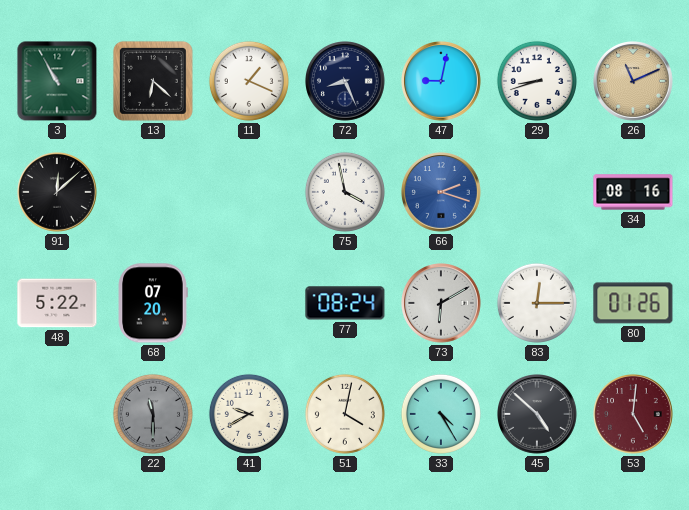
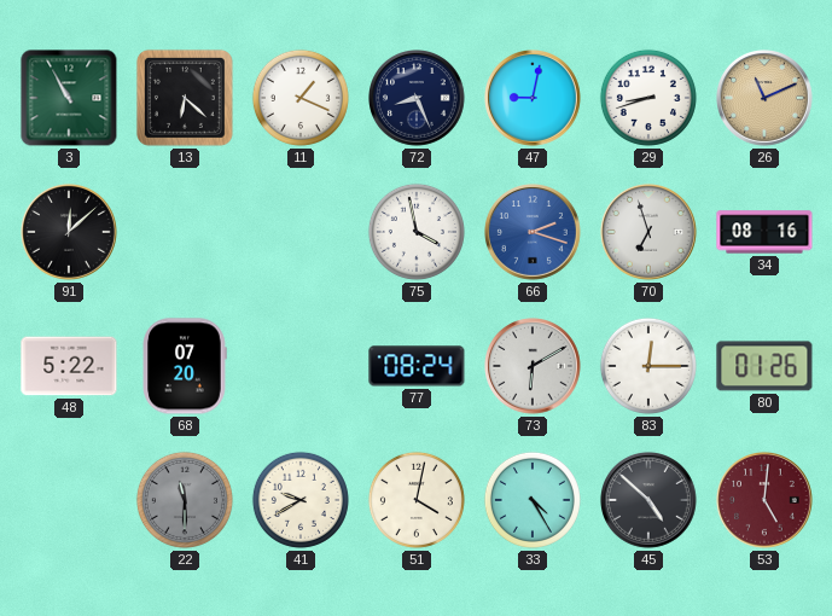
70: none -> 6:57 (650, 233)
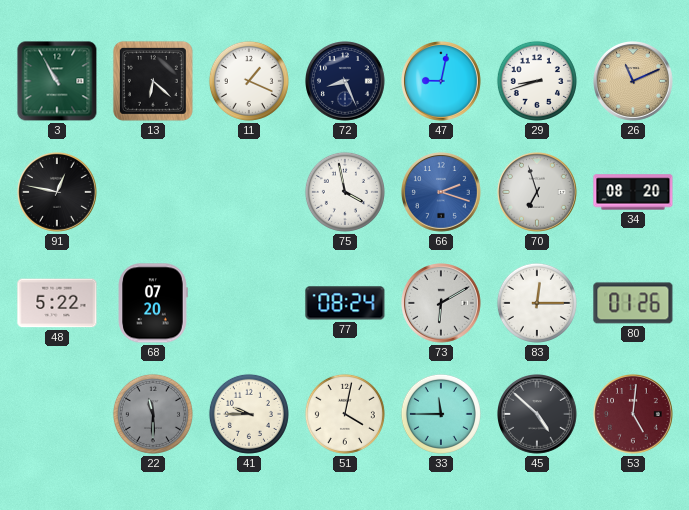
91: 12:08 -> 12:47 (58, 193)
34: 08:16 -> 08:20 (633, 192)
41: 9:40 -> 9:45 (249, 414)
33: 4:25 -> 11:45 (441, 414)
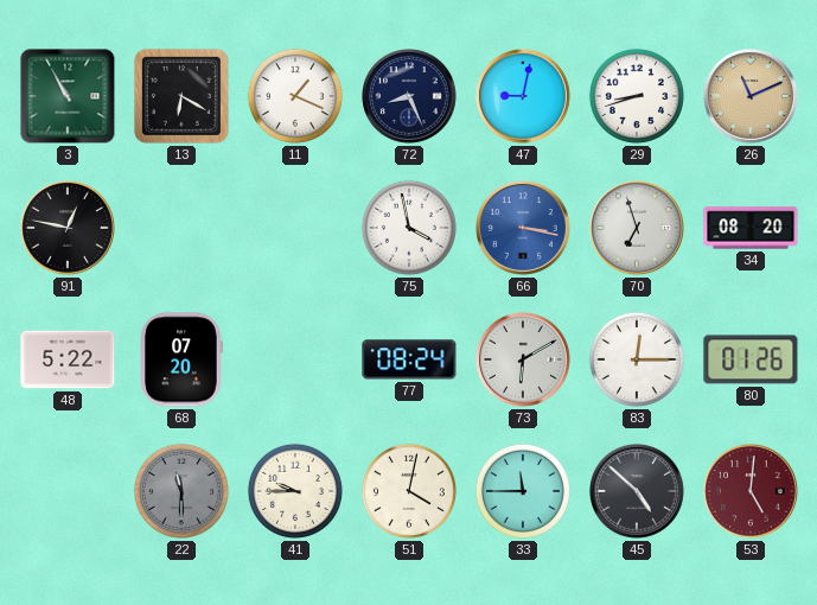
13: 6:22 -> 6:20 (181, 96)
66: 2:18 -> 3:17 (524, 229)
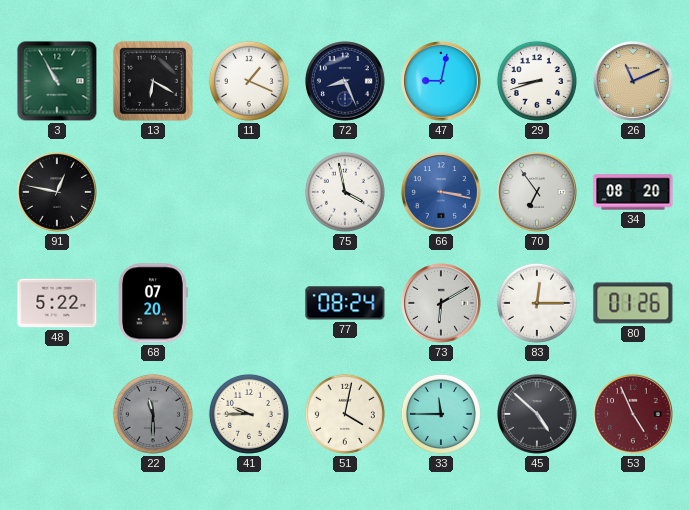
70: 6:57 -> 6:54 (538, 193)
53: 5:01 -> 4:56 (634, 415)
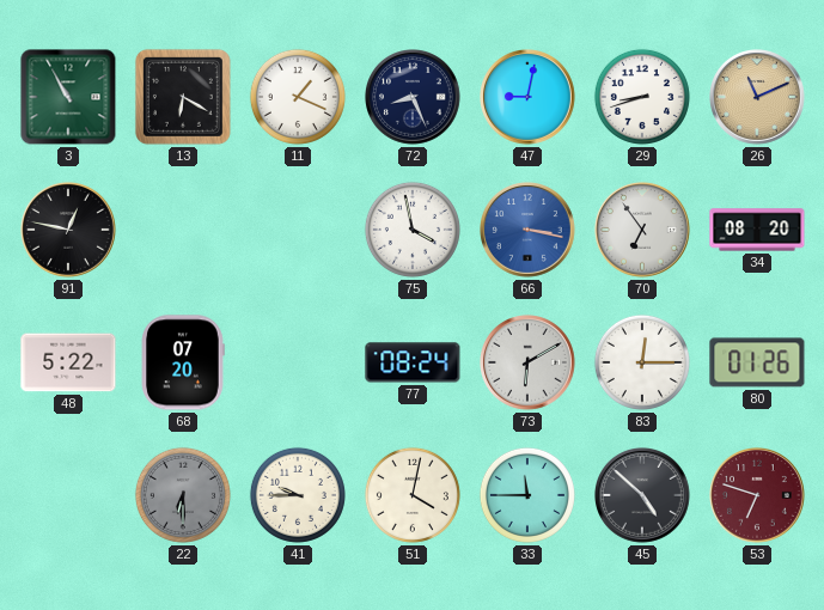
22: 11:30 -> 6:30 (183, 495)
53: 4:56 -> 6:48 (758, 496)
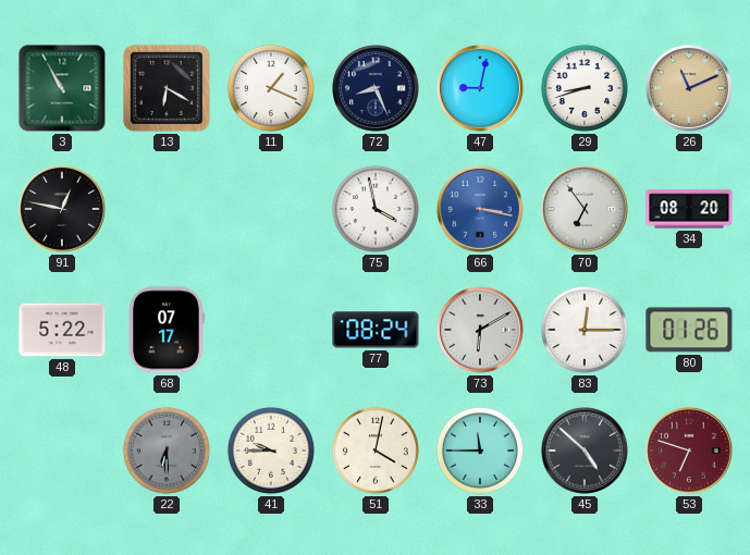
68: 07:20 -> 07:17 (167, 330)
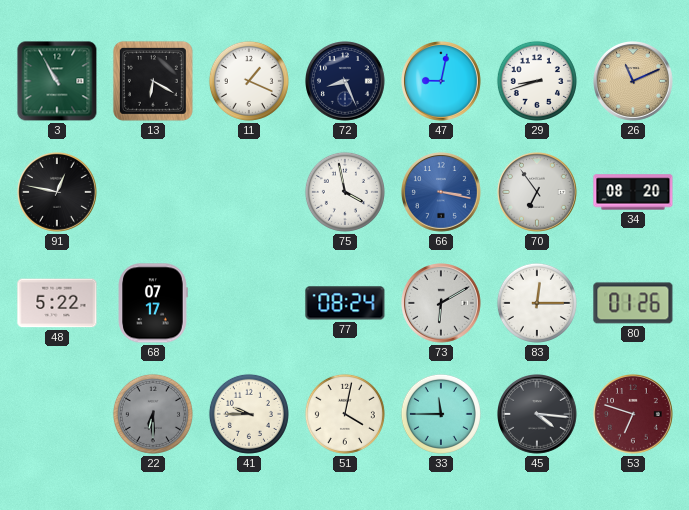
45: 4:52 -> 4:16 (538, 415)
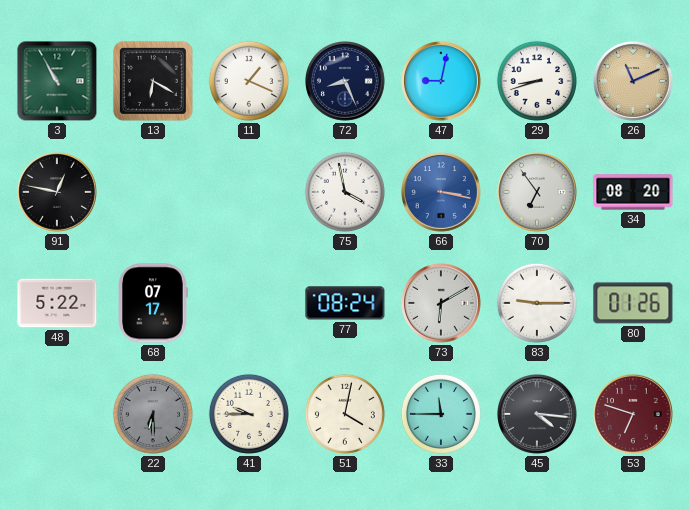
83: 12:15 -> 9:15 (537, 303)
